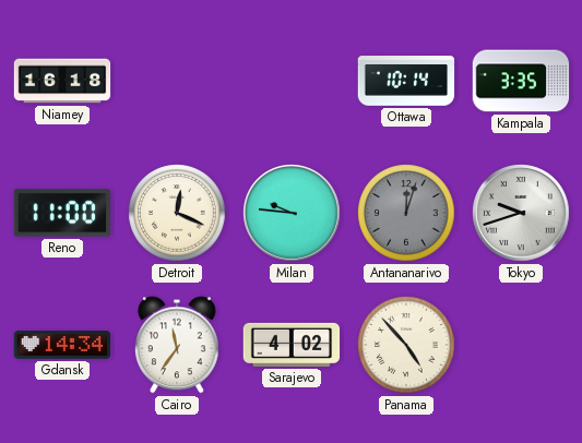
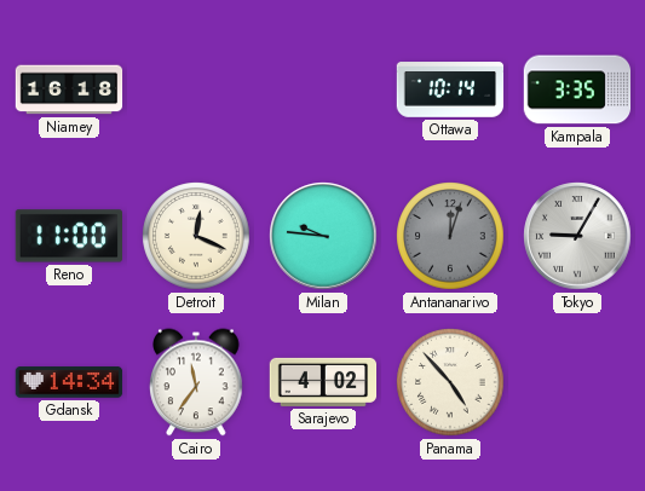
Tokyo: 9:42 -> 9:05 (577, 236)
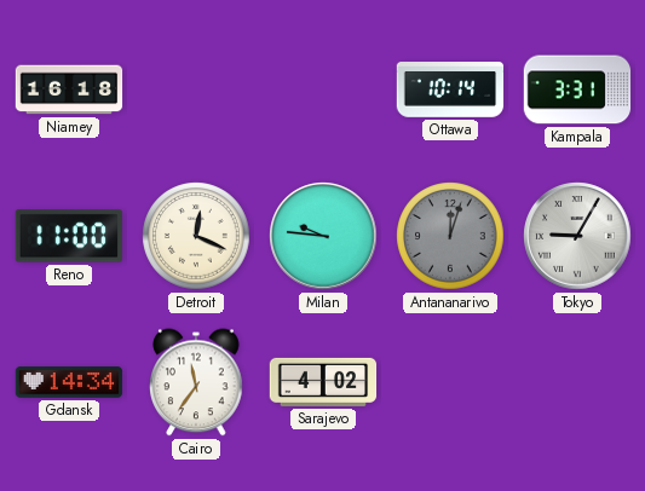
Kampala: 3:35 -> 3:31 (577, 89)
Panama: 4:53 -> none (450, 382)
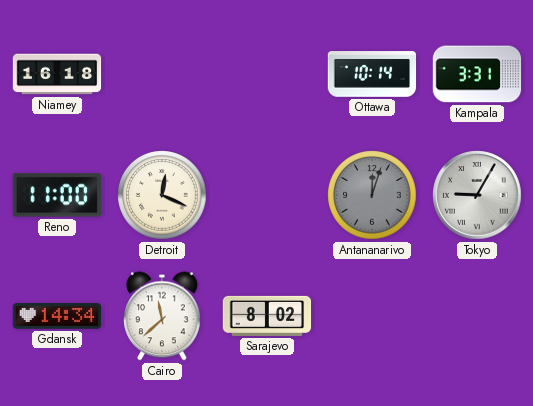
Milan: 9:46 -> none (323, 236)
Cairo: 11:36 -> 11:38 (162, 316)
Sarajevo: 4:02 -> 8:02 (267, 316)
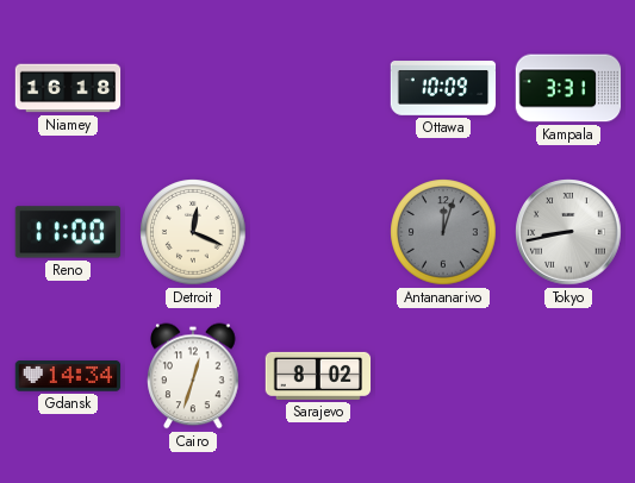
Ottawa: 10:14 -> 10:09 (443, 88)
Tokyo: 9:05 -> 8:43 (568, 232)
Cairo: 11:38 -> 12:33 (193, 376)
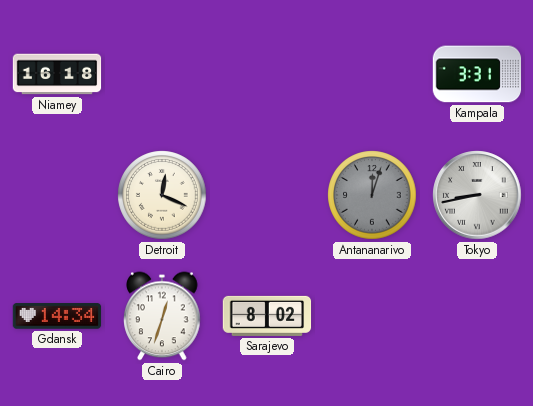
Ottawa: 10:09 -> none (443, 88)
Reno: 11:00 -> none (67, 232)
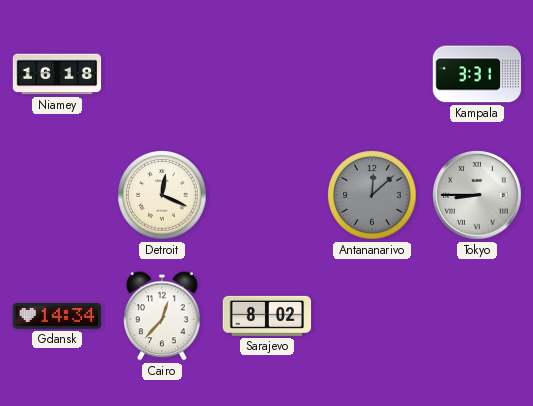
Antananarivo: 12:03 -> 12:08 (372, 195)
Tokyo: 8:43 -> 8:45 (477, 195)
Cairo: 12:33 -> 12:37 (162, 316)
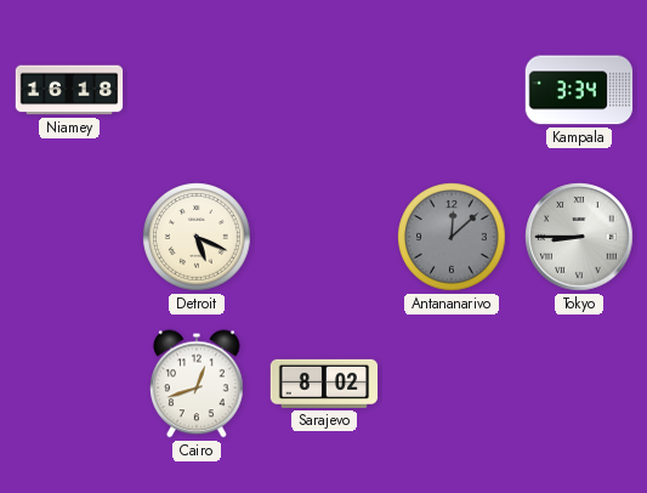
Kampala: 3:31 -> 3:34 (579, 90)
Detroit: 12:19 -> 5:19 (197, 237)
Gdansk: 14:34 -> none (57, 316)
Cairo: 12:37 -> 12:42 (197, 384)
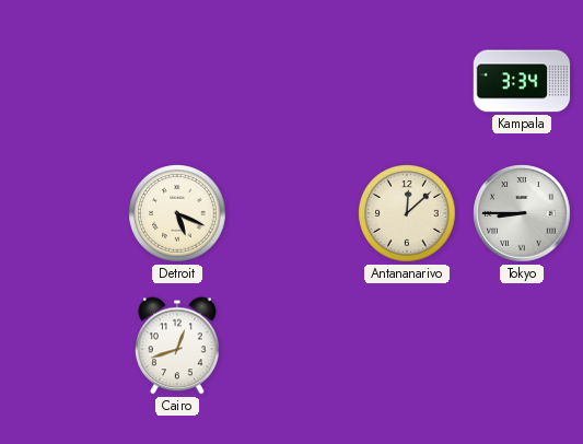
Niamey: 16:18 -> none (69, 90)
Antananarivo dial: grey -> cream (407, 213)
Sarajevo: 8:02 -> none (324, 384)
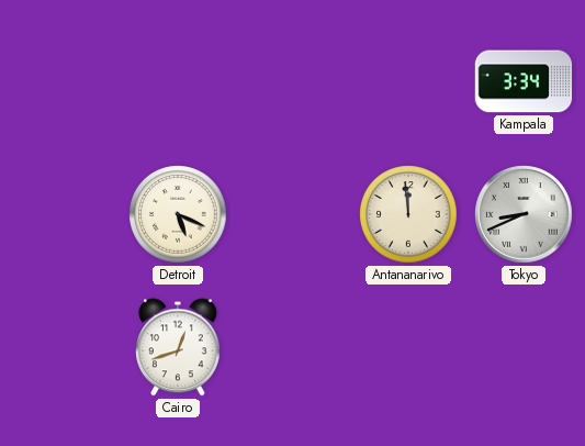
Antananarivo: 12:08 -> 11:59 (408, 214)
Tokyo: 8:45 -> 8:41 (524, 214)
